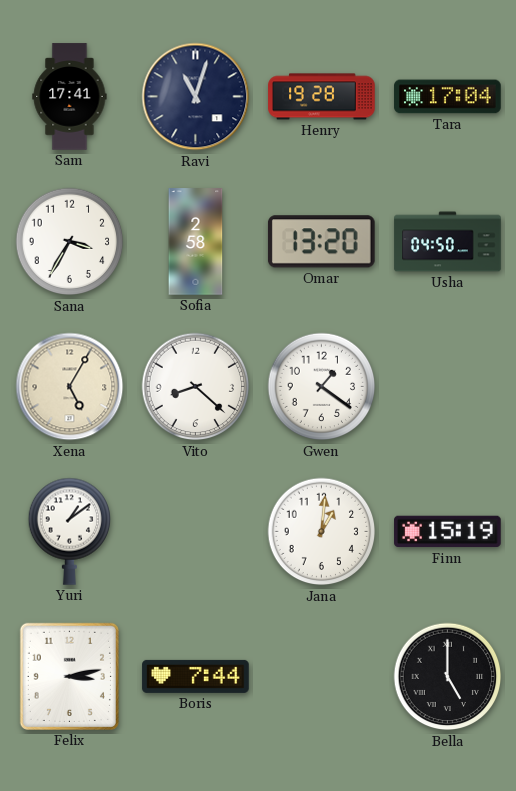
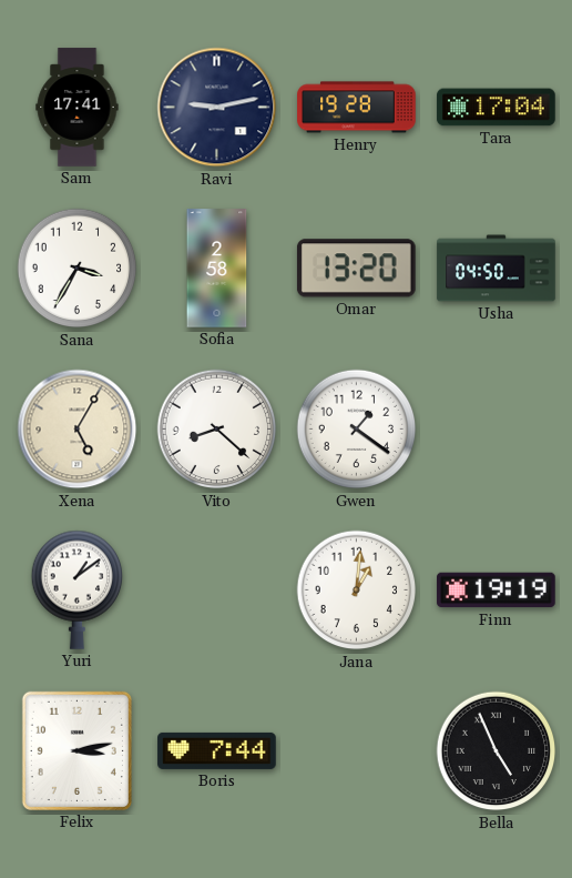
Ravi: 11:03 -> 9:13 (217, 108)
Finn: 15:19 -> 19:19 (497, 591)
Bella: 5:00 -> 4:56 (497, 751)
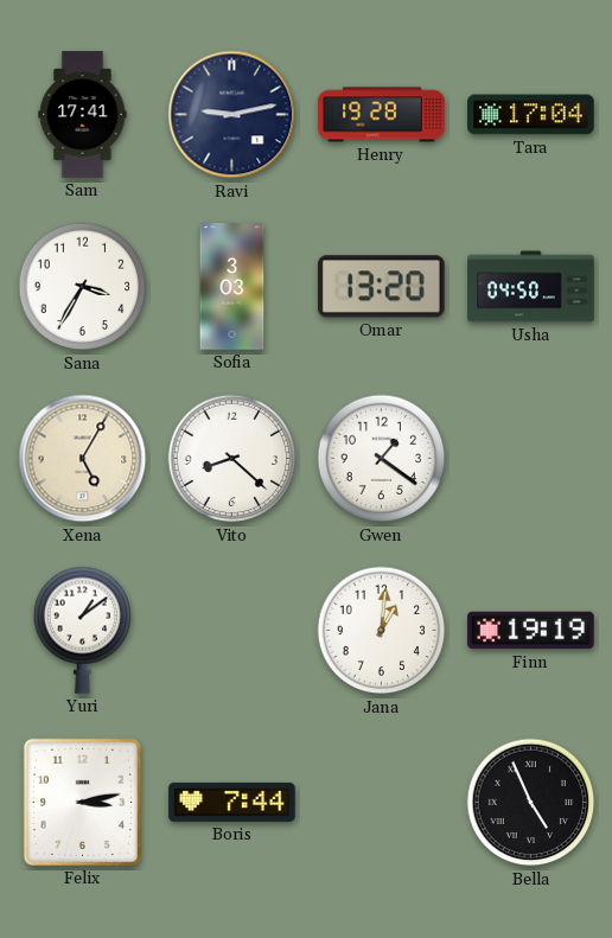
Sofia: 2:58 -> 3:03 (232, 287)
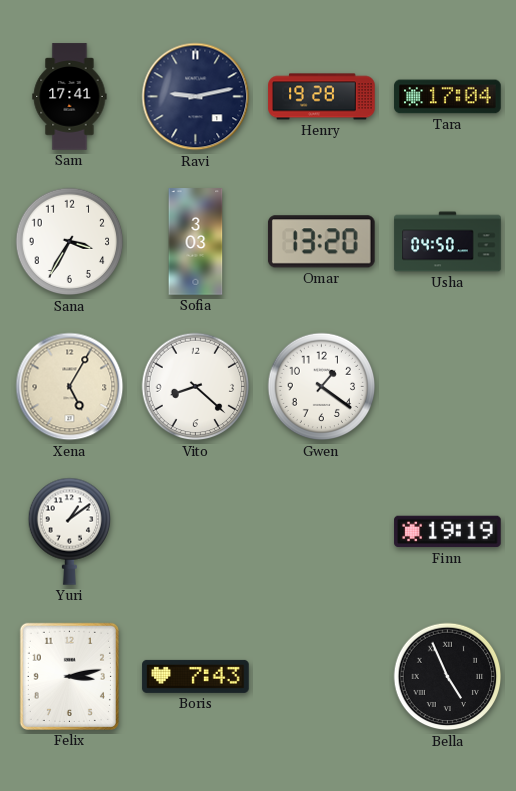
Jana: 1:01 -> none (382, 631)
Boris: 7:44 -> 7:43 (196, 676)
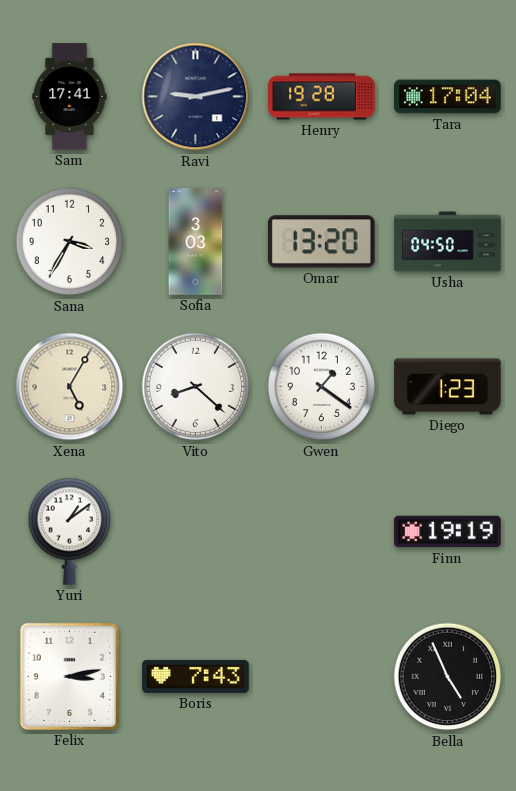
Diego: none -> 1:23 (448, 387)
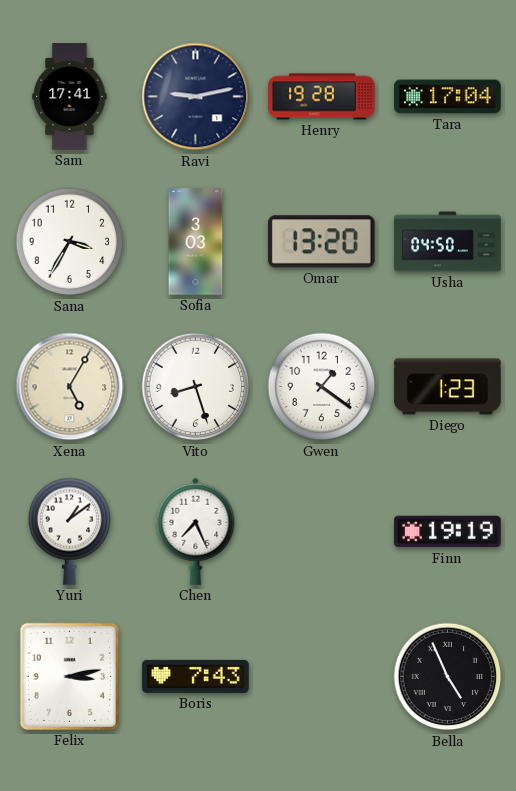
Vito: 8:22 -> 8:27 (196, 387)
Chen: none -> 7:26 (196, 531)
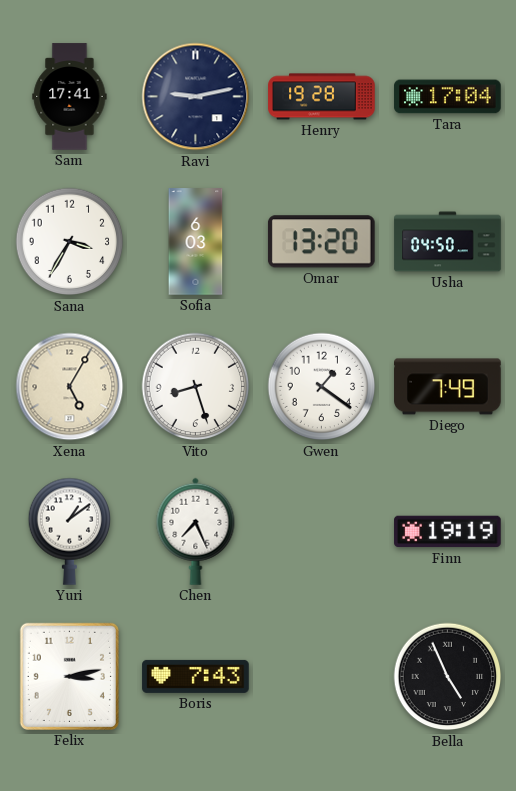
Sofia: 3:03 -> 6:03 (196, 242)
Diego: 1:23 -> 7:49 (448, 387)
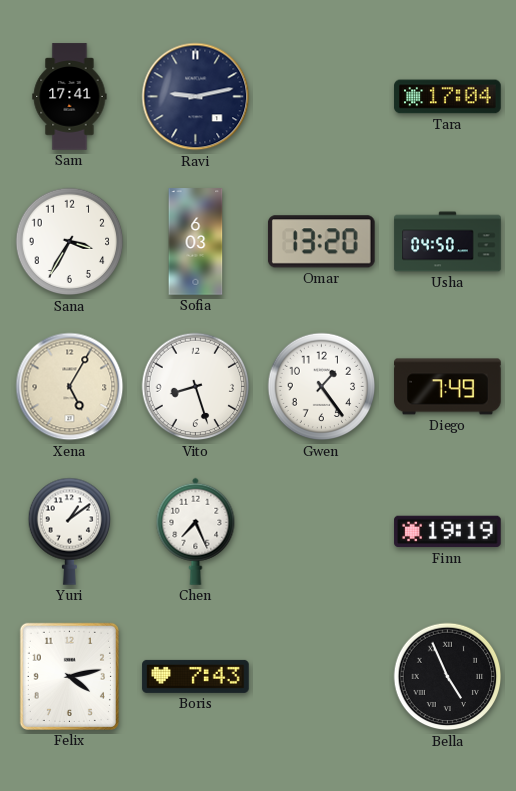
Henry: 19:28 -> none (322, 97)
Gwen: 1:21 -> 1:24 (322, 387)
Felix: 3:13 -> 4:13 (69, 676)
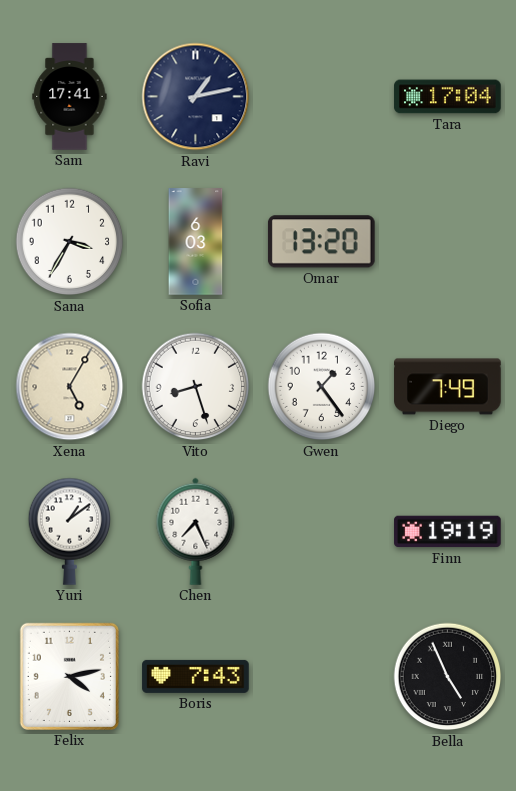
Ravi: 9:13 -> 1:13 (196, 97)
Usha: 04:50 -> none (448, 242)
